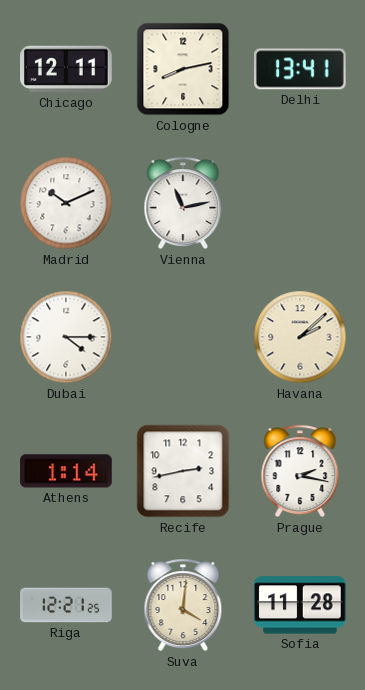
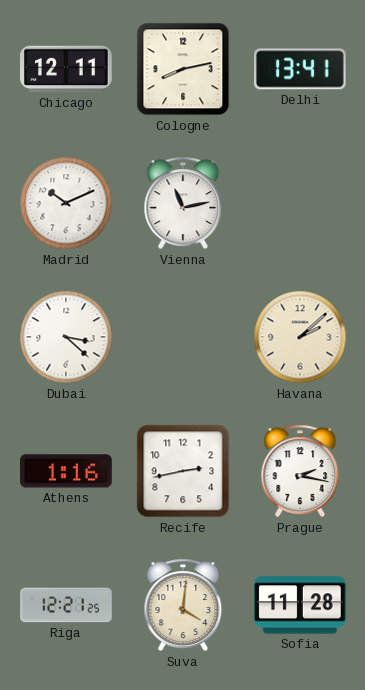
Dubai: 4:15 -> 3:22 (66, 337)
Athens: 1:14 -> 1:16 (66, 471)
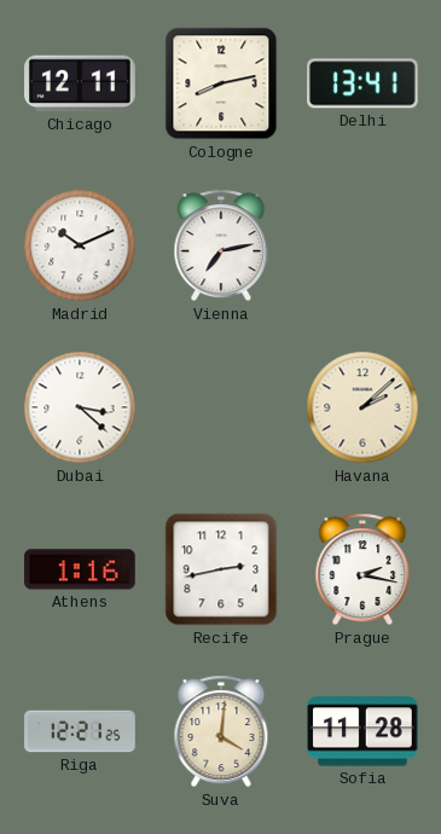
Vienna: 11:13 -> 7:13 (221, 245)
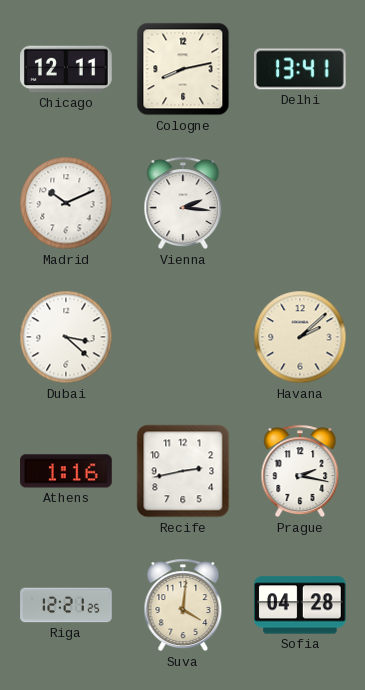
Vienna: 7:13 -> 2:16 (183, 203)
Sofia: 11:28 -> 04:28 (301, 605)
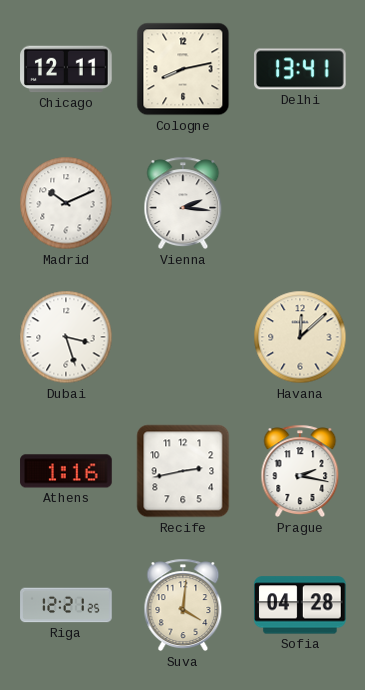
Dubai: 3:22 -> 3:27 (66, 337)
Havana: 2:08 -> 12:08 (300, 337)
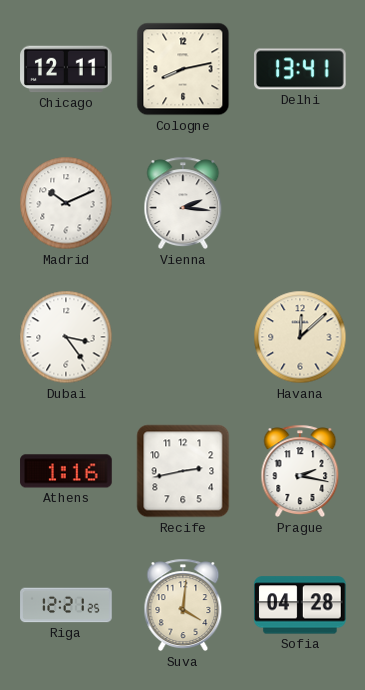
Dubai: 3:27 -> 3:24 (66, 337)
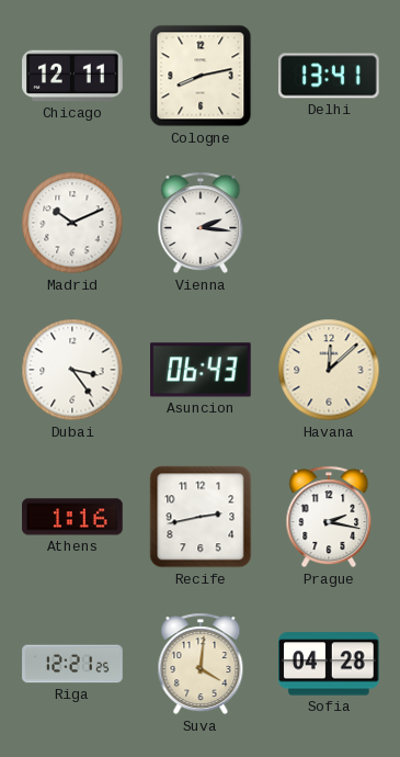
Asuncion: none -> 06:43 (202, 370)
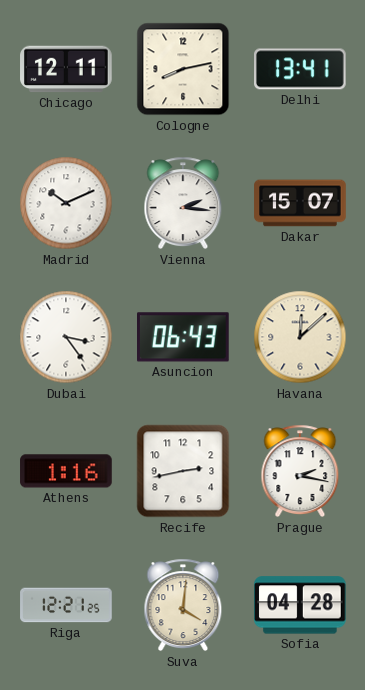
Dakar: none -> 15:07 (300, 203)
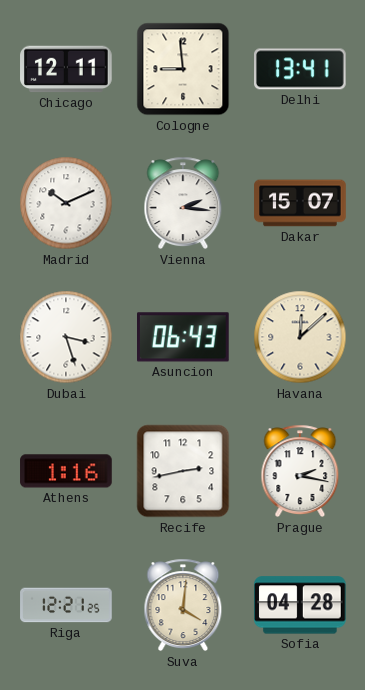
Cologne: 8:13 -> 8:59 (183, 69)
Dubai: 3:24 -> 3:27 (66, 337)
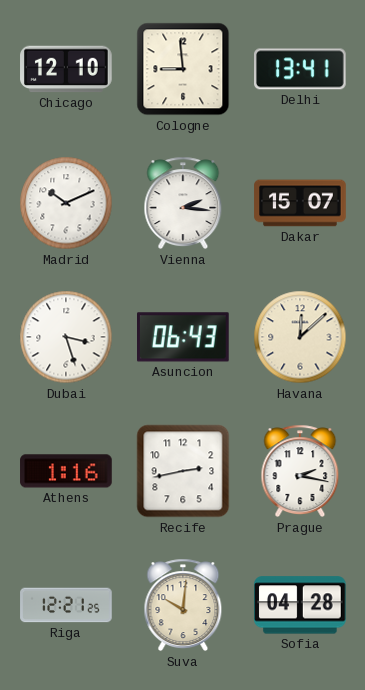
Chicago: 12:11 -> 12:10 (66, 69)
Suva: 4:01 -> 10:01 (183, 605)
